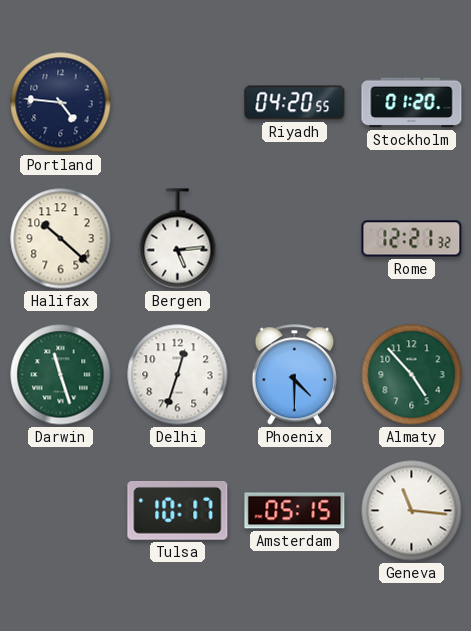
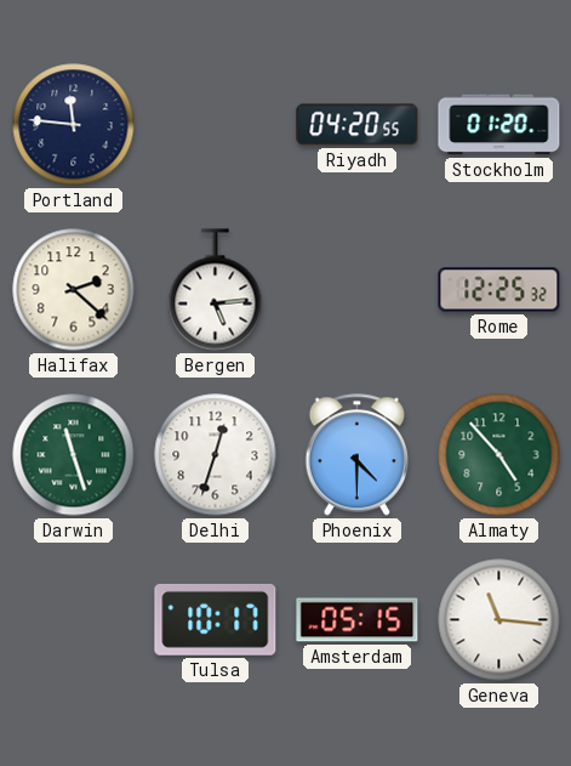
Portland: 4:46 -> 11:46 (74, 125)
Halifax: 10:22 -> 2:22 (74, 290)
Rome: 12:21 -> 12:25 (499, 290)
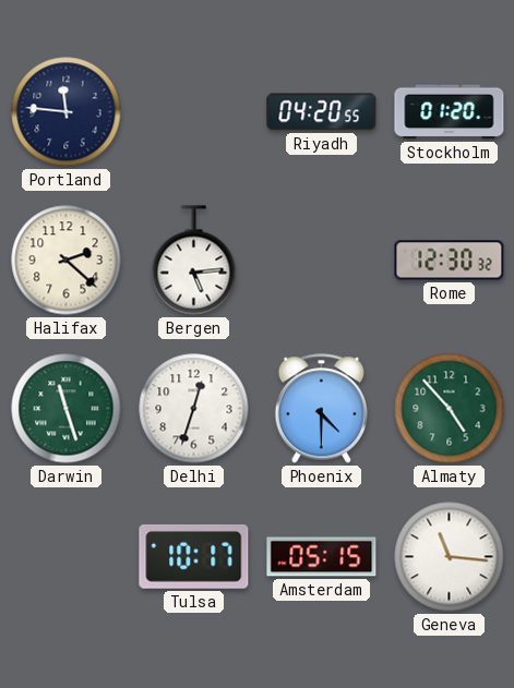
Rome: 12:25 -> 12:30 (450, 261)
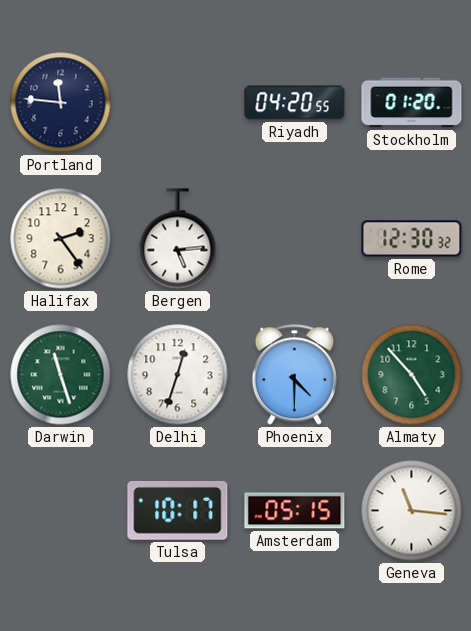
Halifax: 2:22 -> 2:24 (61, 239)
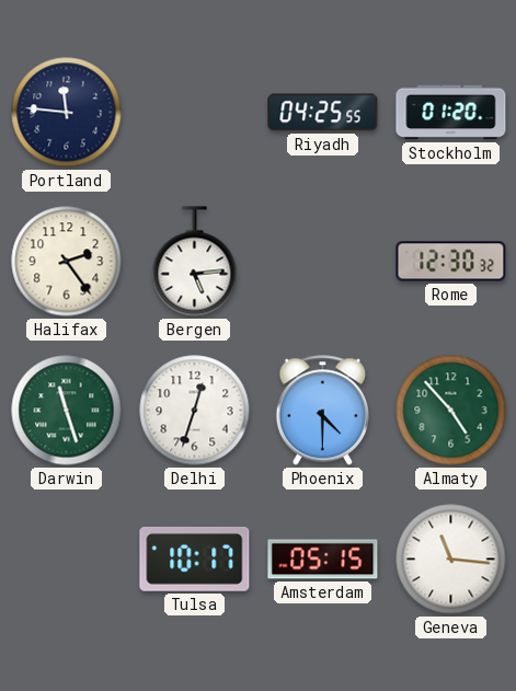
Riyadh: 04:20 -> 04:25 (323, 113)
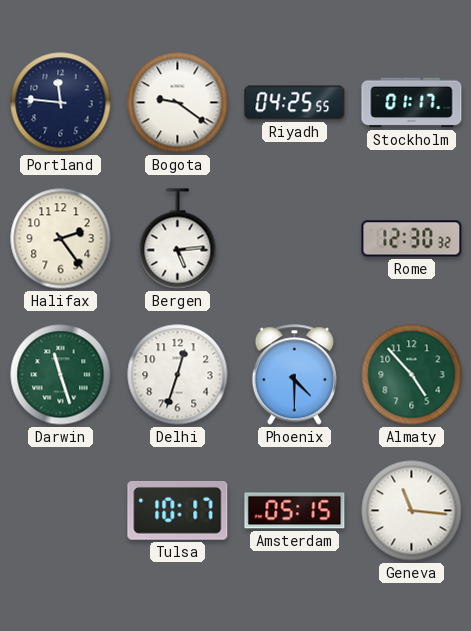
Bogota: none -> 9:21 (178, 103)
Stockholm: 01:20 -> 01:17 (412, 103)
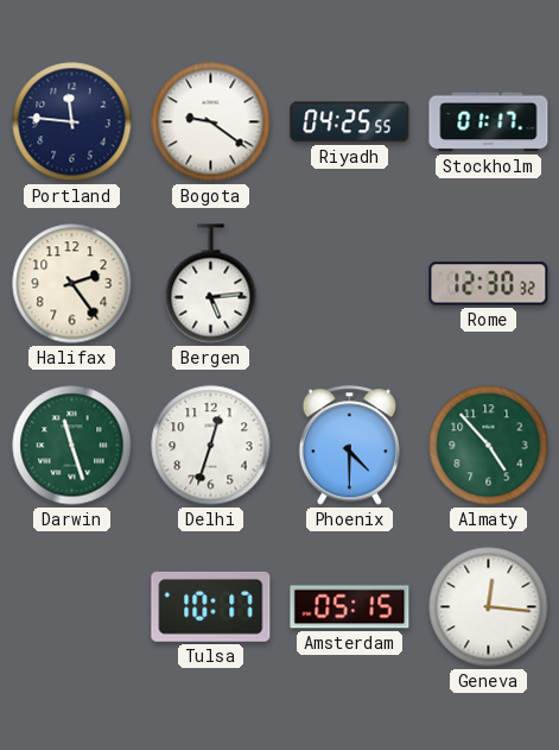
Geneva: 11:16 -> 12:16 (489, 607)
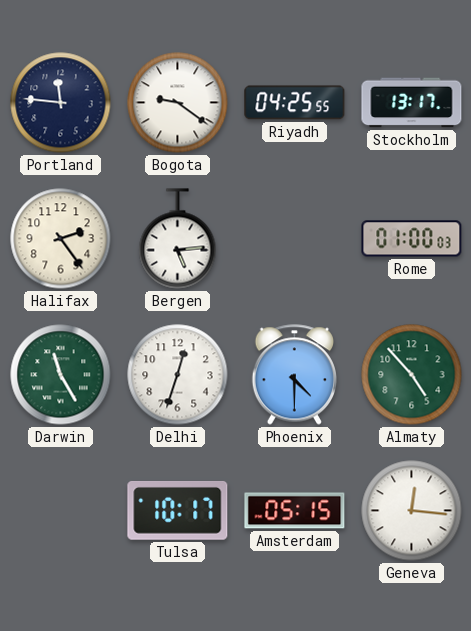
Stockholm: 01:17 -> 13:17 (412, 103)
Rome: 12:30 -> 01:00 (412, 239)
Darwin: 11:27 -> 11:25 (61, 375)
